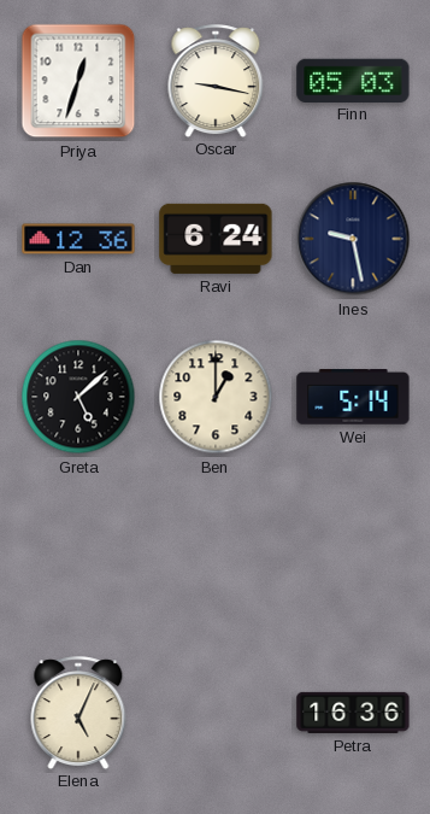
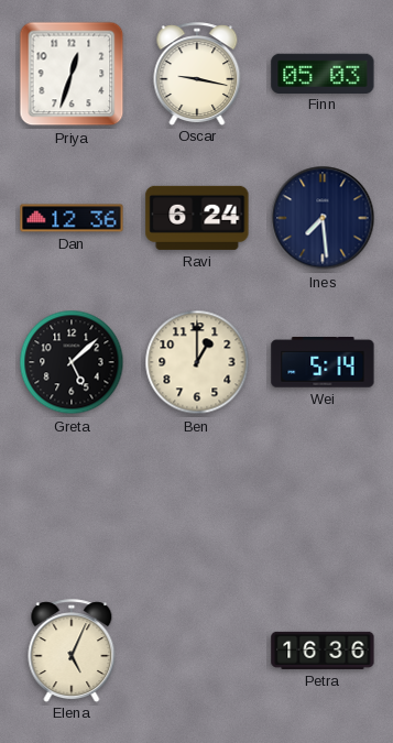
Ines: 9:28 -> 7:29 (323, 218)
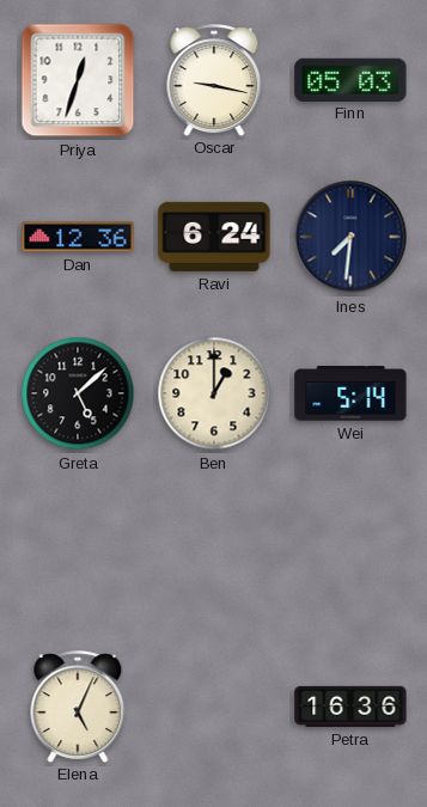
Ines: 7:29 -> 7:31 (350, 237)
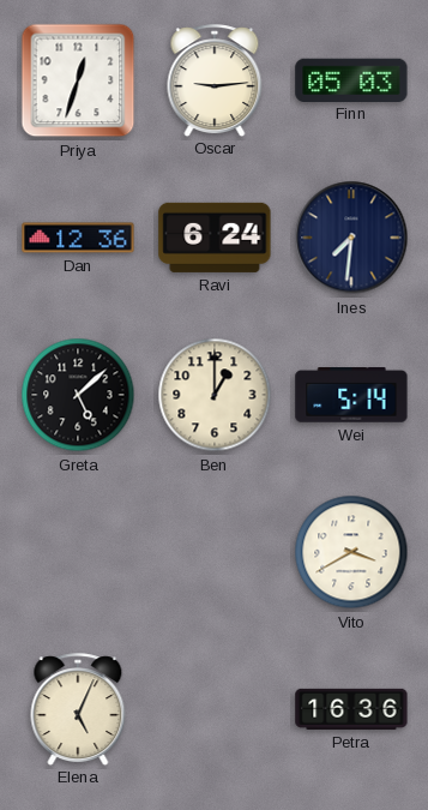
Oscar: 9:17 -> 9:14 (215, 80)
Vito: none -> 3:40 (351, 552)
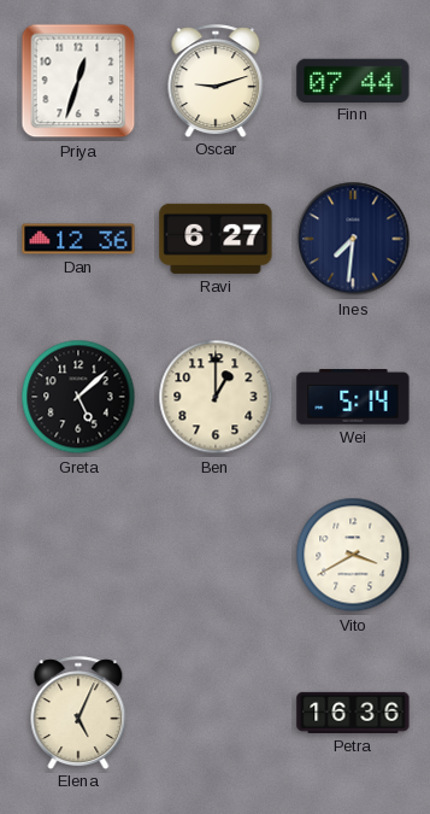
Oscar: 9:14 -> 9:12 (216, 81)
Finn: 05:03 -> 07:44 (353, 80)
Ravi: 6:24 -> 6:27 (216, 239)
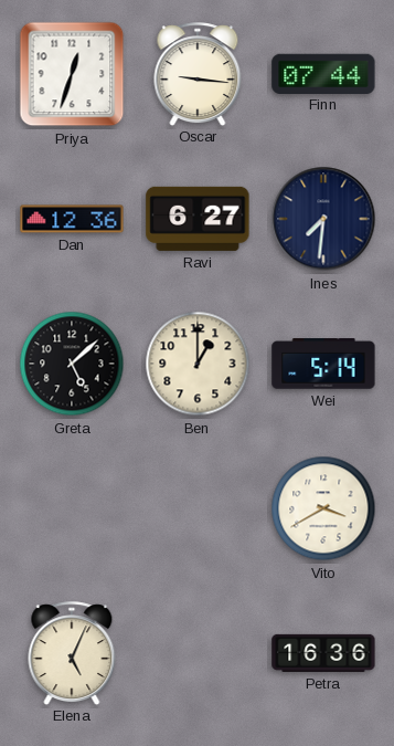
Oscar: 9:12 -> 9:16 (198, 74)
